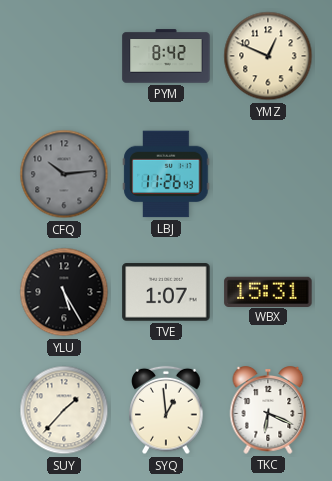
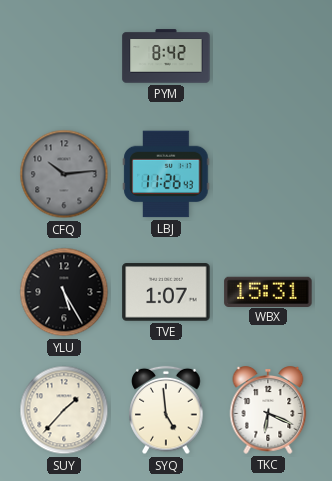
YMZ: 12:49 -> none (268, 56)
SYQ: 12:59 -> 4:59 (166, 410)
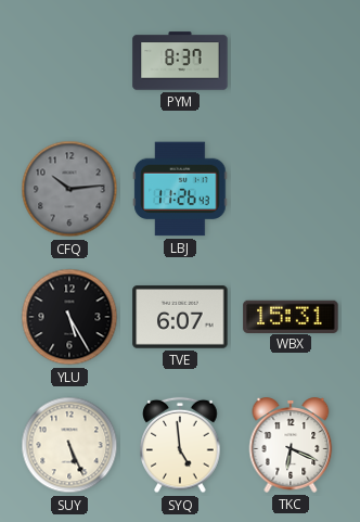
PYM: 8:42 -> 8:37 (180, 61)
TVE: 1:07 -> 6:07 (180, 317)
SUY: 1:37 -> 5:26 (69, 445)
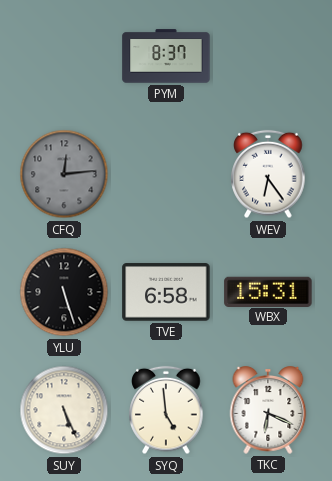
CFQ: 10:14 -> 12:14 (64, 174)
LBJ: 11:26 -> none (180, 189)
WEV: none -> 6:24 (268, 174)
YLU: 5:25 -> 5:27 (64, 292)
TVE: 6:07 -> 6:58 (166, 292)
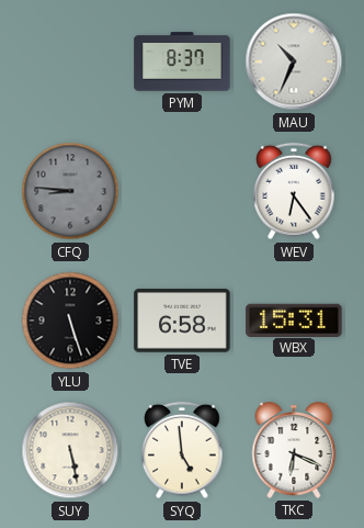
MAU: none -> 10:34 (294, 61)
CFQ: 12:14 -> 8:46 (70, 191)
SUY: 5:26 -> 5:28 (70, 450)
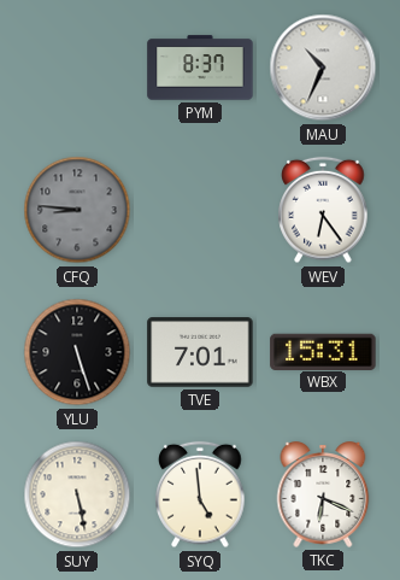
TVE: 6:58 -> 7:01 (200, 352)
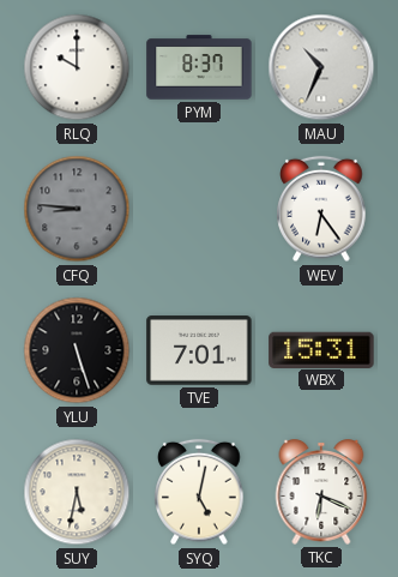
RLQ: none -> 10:00 (77, 67)
SUY: 5:28 -> 5:32 (77, 492)
SYQ: 4:59 -> 5:02 (199, 492)
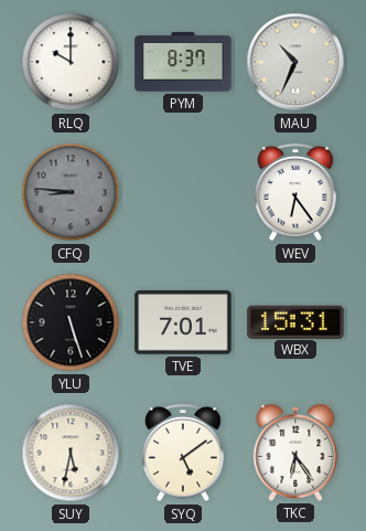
SYQ: 5:02 -> 5:09 (183, 453)
TKC: 6:19 -> 6:24 (295, 453)
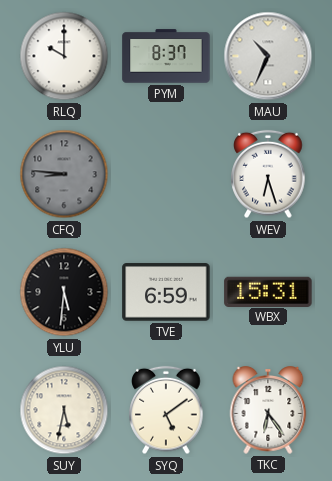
WEV: 6:24 -> 6:27 (268, 174)
YLU: 5:27 -> 5:31 (64, 292)
TVE: 7:01 -> 6:59 (166, 292)
